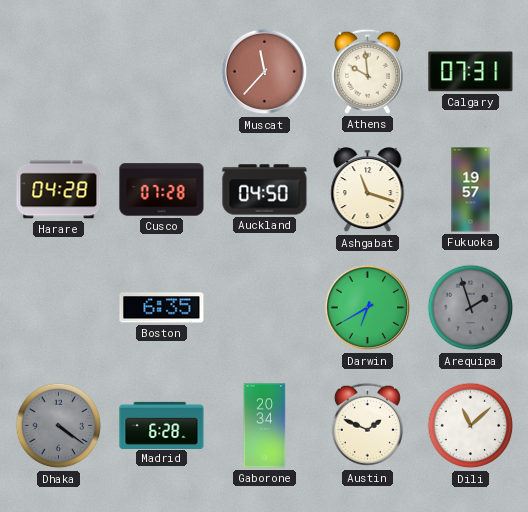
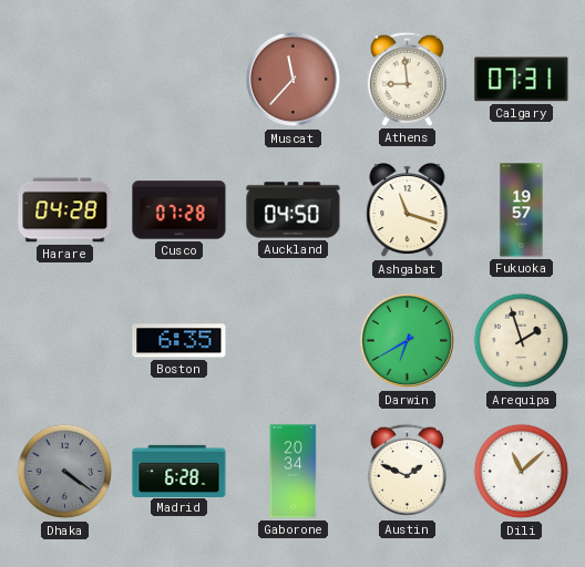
Athens: 9:59 -> 8:59 (407, 79)
Arequipa dial: grey -> cream (522, 341)
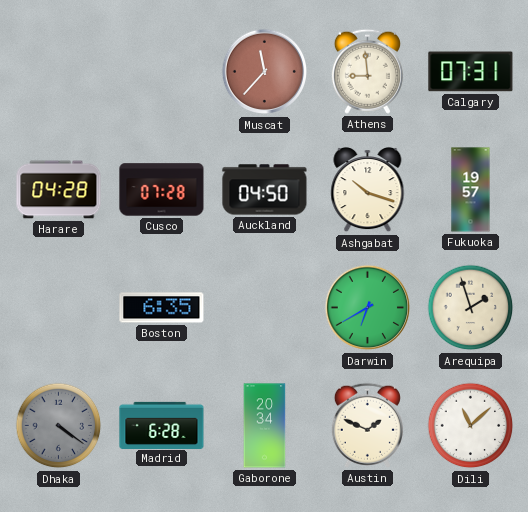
Ashgabat: 11:18 -> 10:18 (368, 191)
